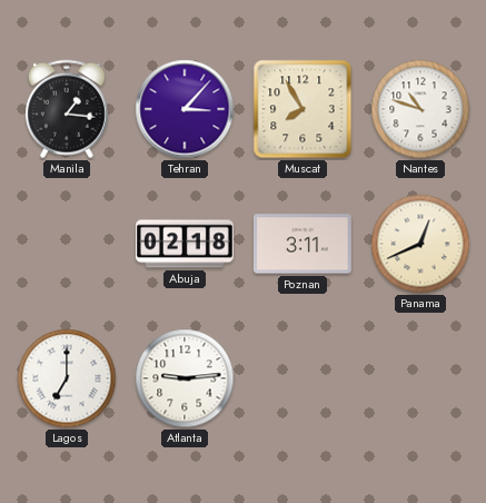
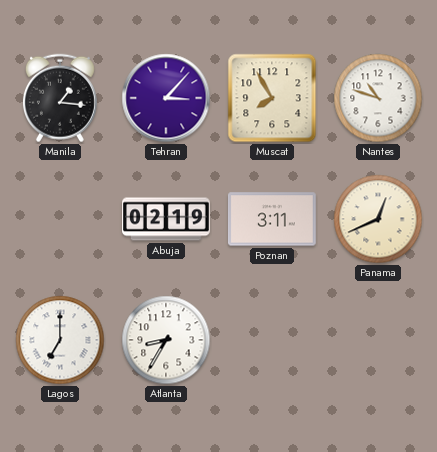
Abuja: 02:18 -> 02:19 (167, 219)
Atlanta: 9:14 -> 8:35 (166, 340)
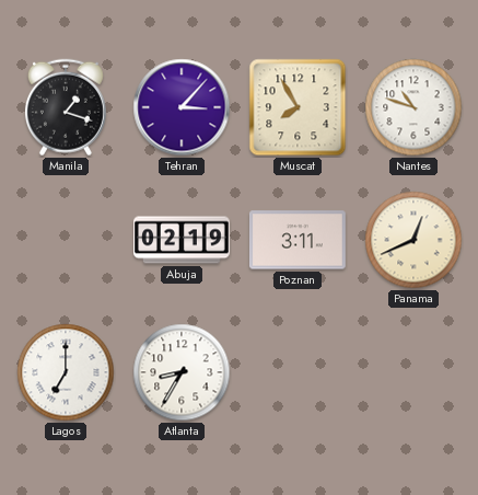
Manila: 1:16 -> 1:18 (66, 107)
